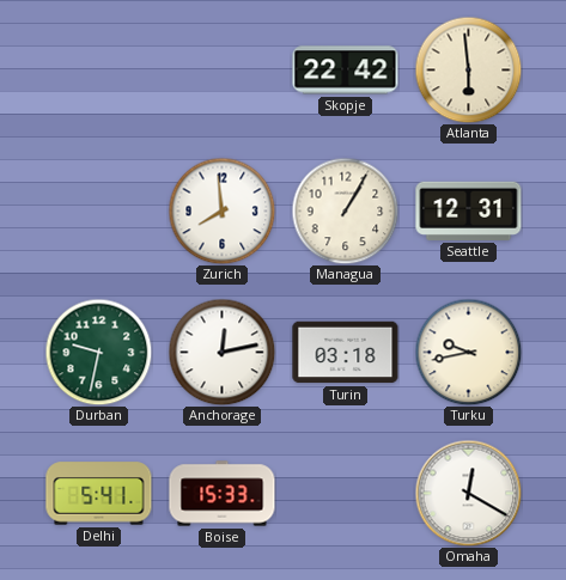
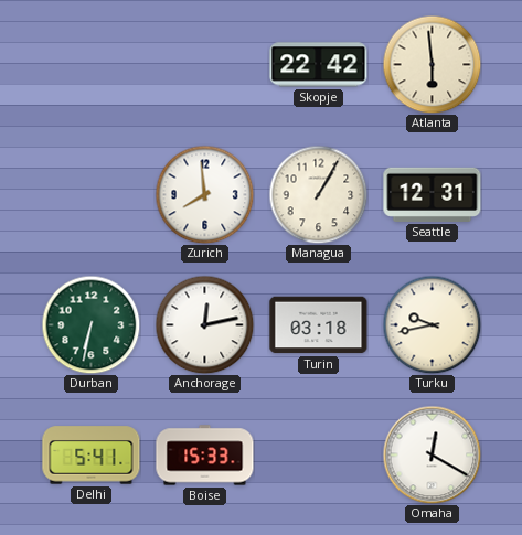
Durban: 9:32 -> 6:32 (90, 324)
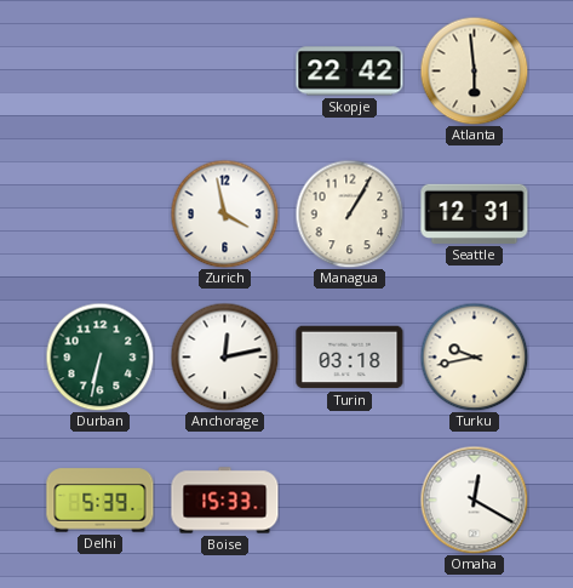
Zurich: 7:59 -> 3:58 (224, 213)
Delhi: 5:41 -> 5:39 (101, 501)
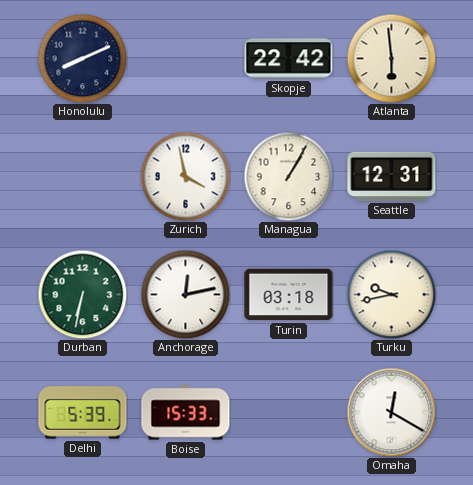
Honolulu: none -> 8:11 (82, 58)
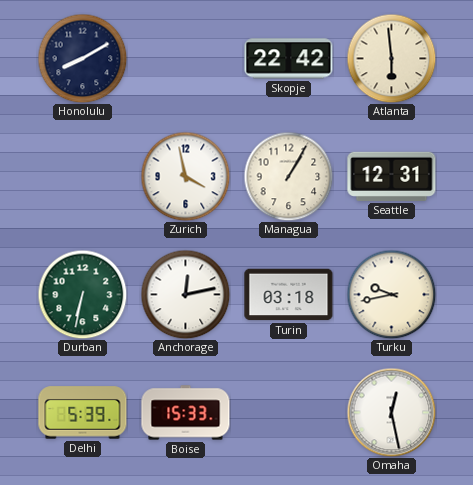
Honolulu: 8:11 -> 8:10 (82, 58)
Omaha: 12:20 -> 12:28 (391, 412)
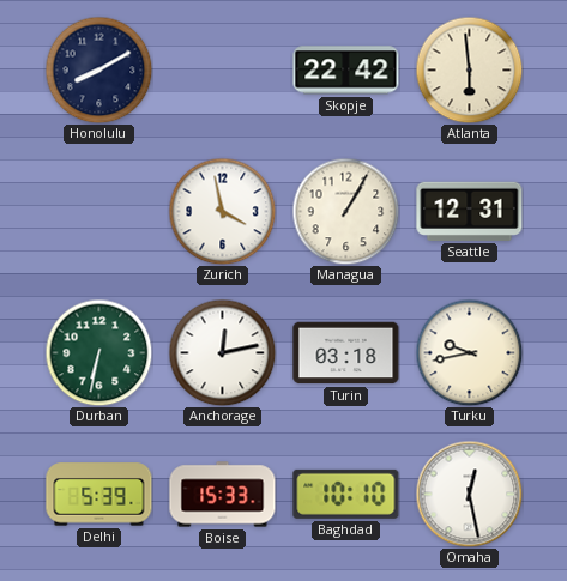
Baghdad: none -> 10:10 (346, 494)
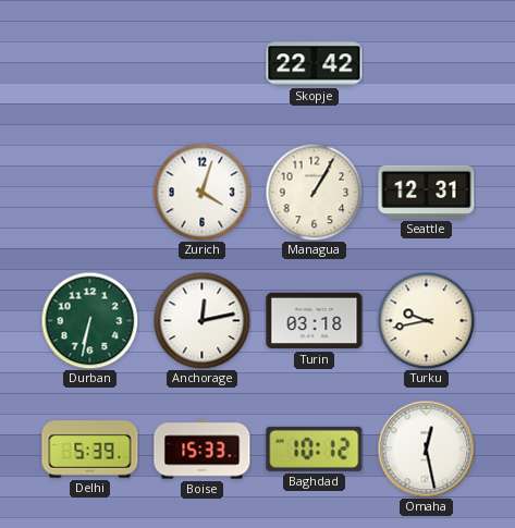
Honolulu: 8:10 -> none (98, 69)
Atlanta: 5:59 -> none (469, 69)
Zurich: 3:58 -> 4:03 (201, 192)
Baghdad: 10:10 -> 10:12 (315, 449)
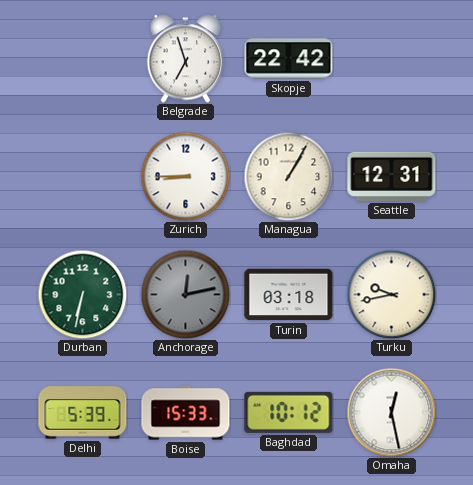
Belgrade: none -> 6:57 (185, 59)
Zurich: 4:03 -> 8:45 (185, 176)
Anchorage dial: white -> grey (185, 294)
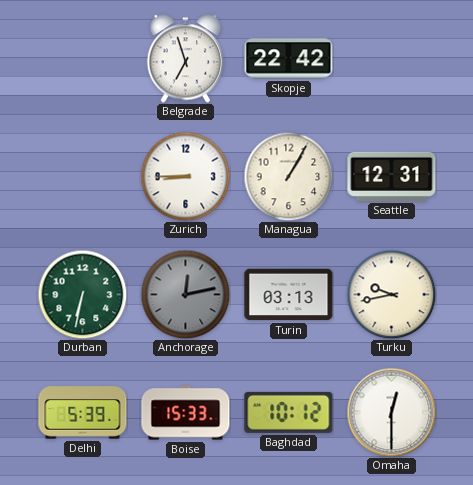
Turin: 03:18 -> 03:13 (289, 295)
Omaha: 12:28 -> 12:30 (391, 412)
